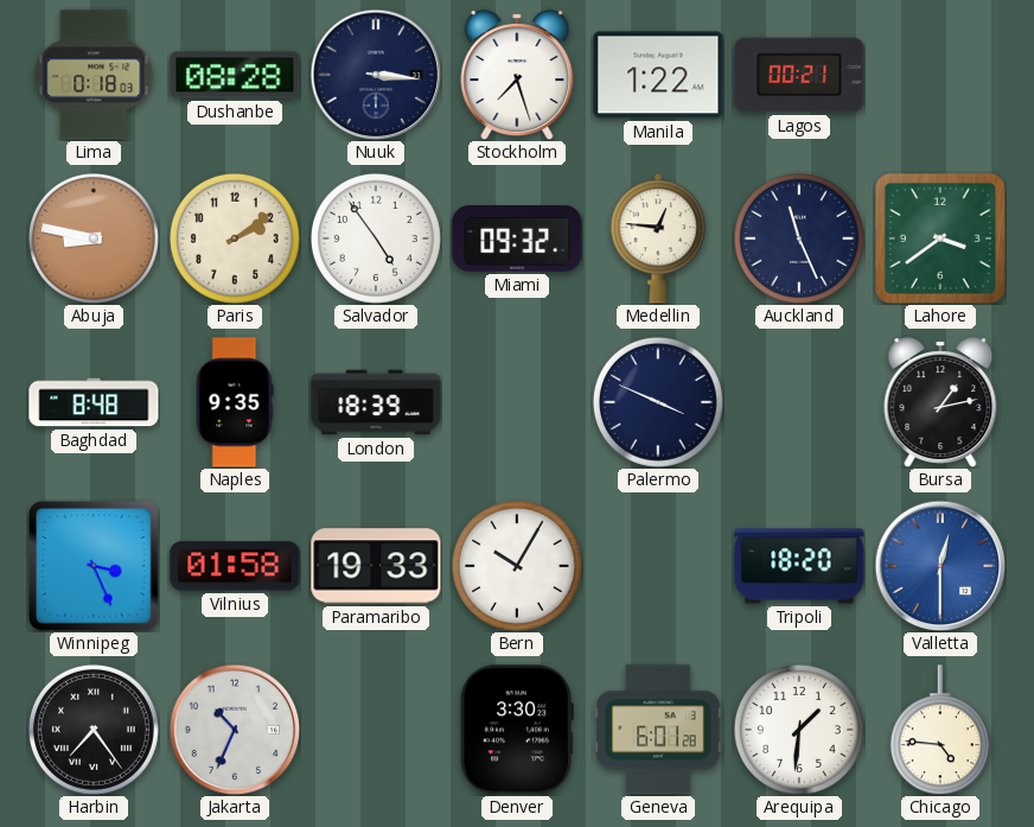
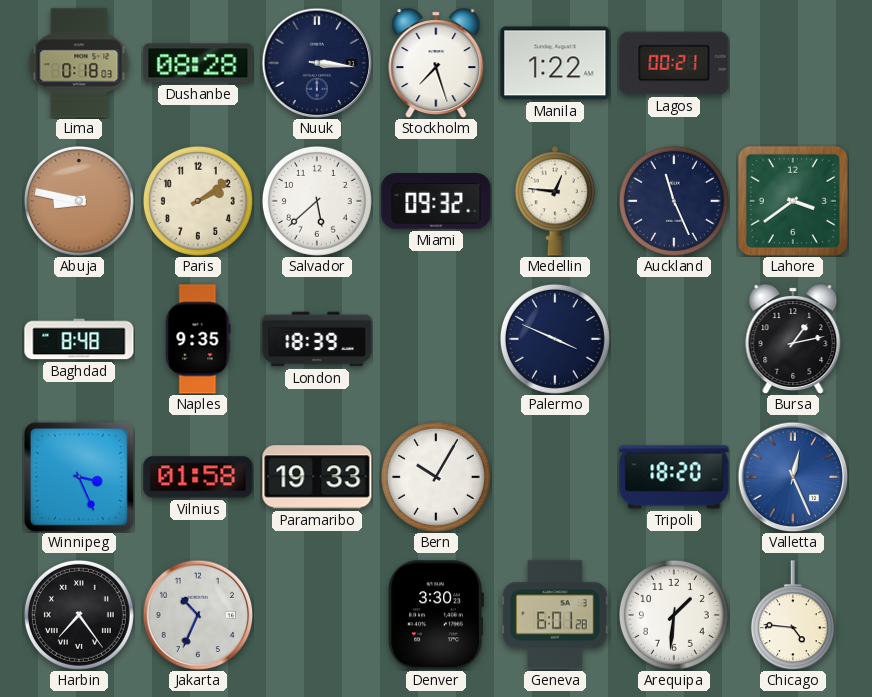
Salvador: 4:54 -> 5:38 (317, 201)
Valletta: 12:30 -> 12:26 (793, 477)
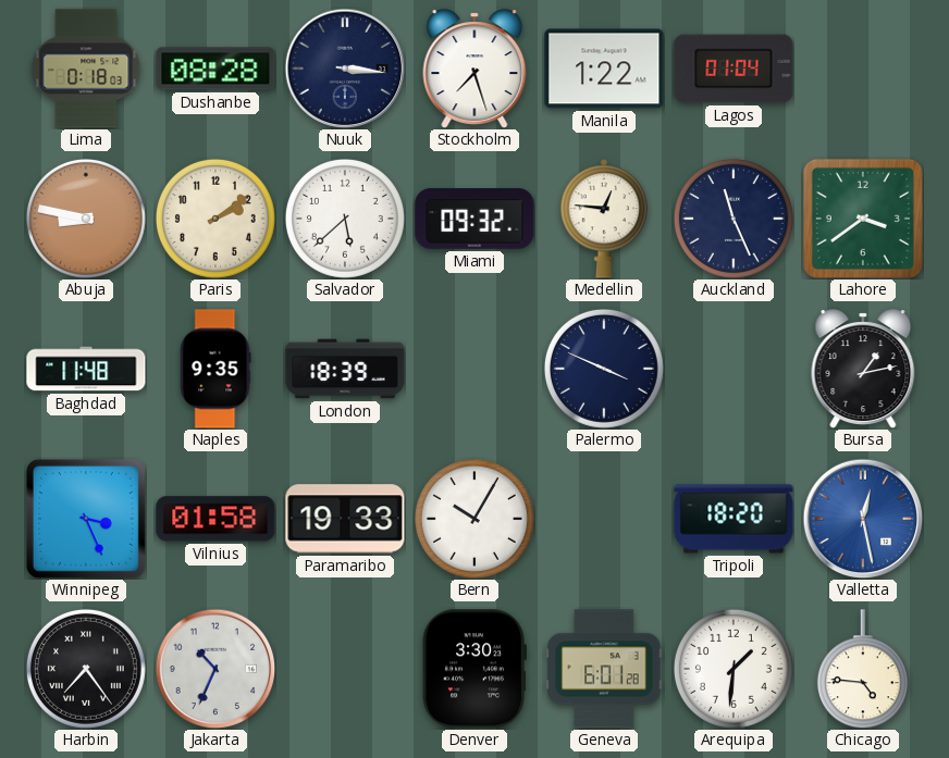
Lagos: 00:21 -> 01:04 (734, 69)
Baghdad: 8:48 -> 11:48 (86, 369)
Valletta: 12:26 -> 12:28 (863, 519)
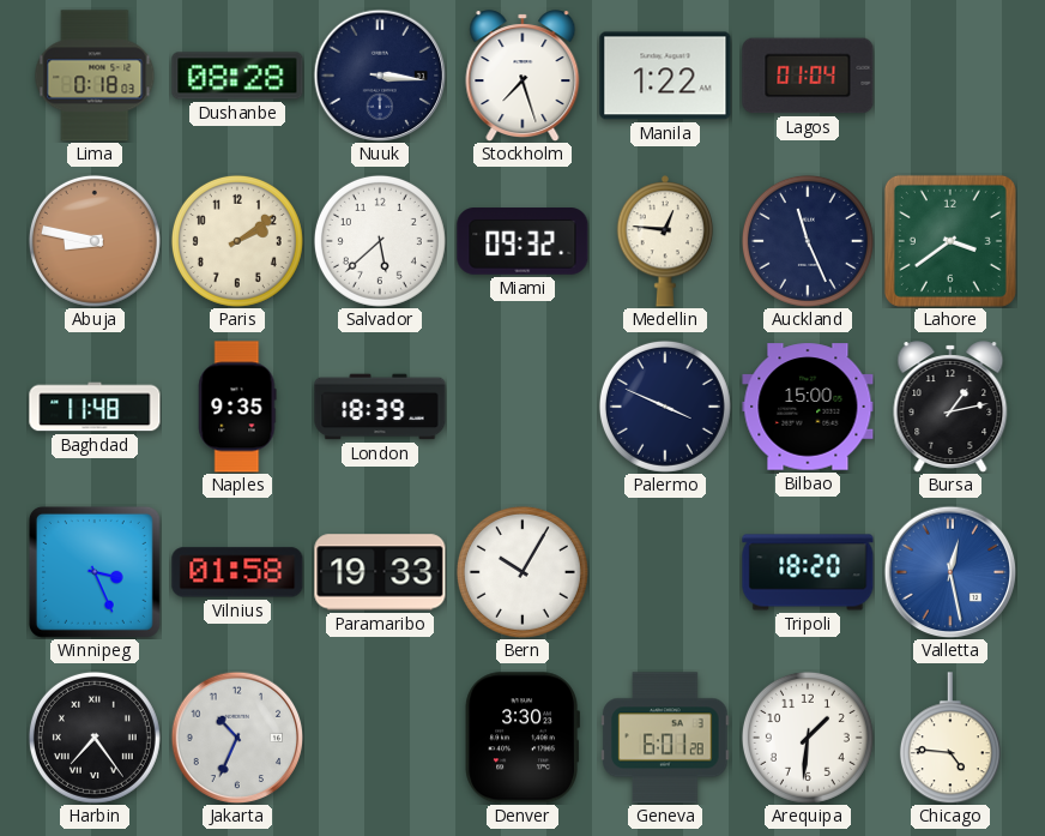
Bilbao: none -> 15:00 (808, 407)
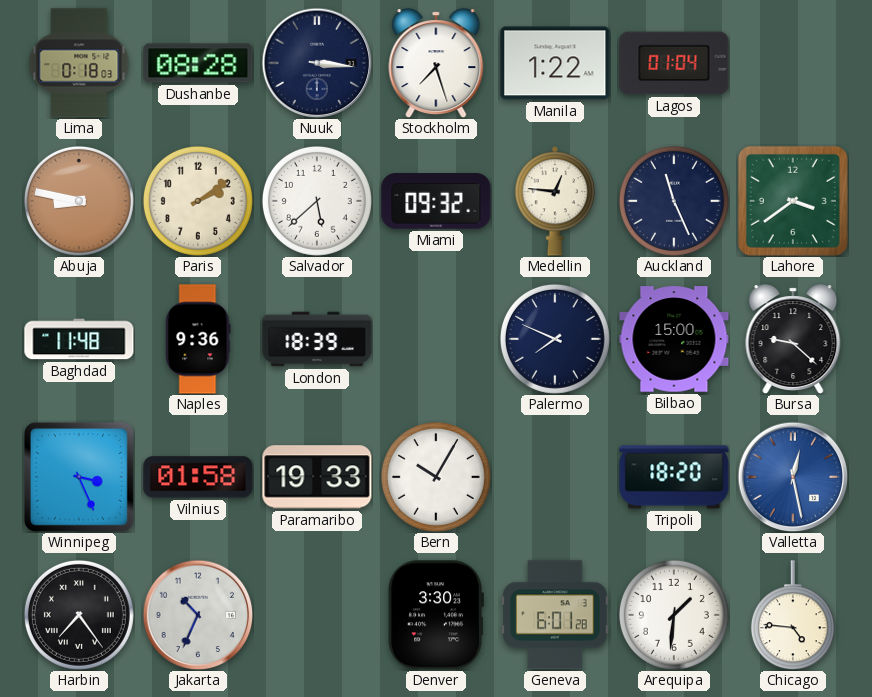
Naples: 9:35 -> 9:36 (198, 339)
Palermo: 3:49 -> 7:49 (555, 339)
Bursa: 1:13 -> 9:22 (793, 339)
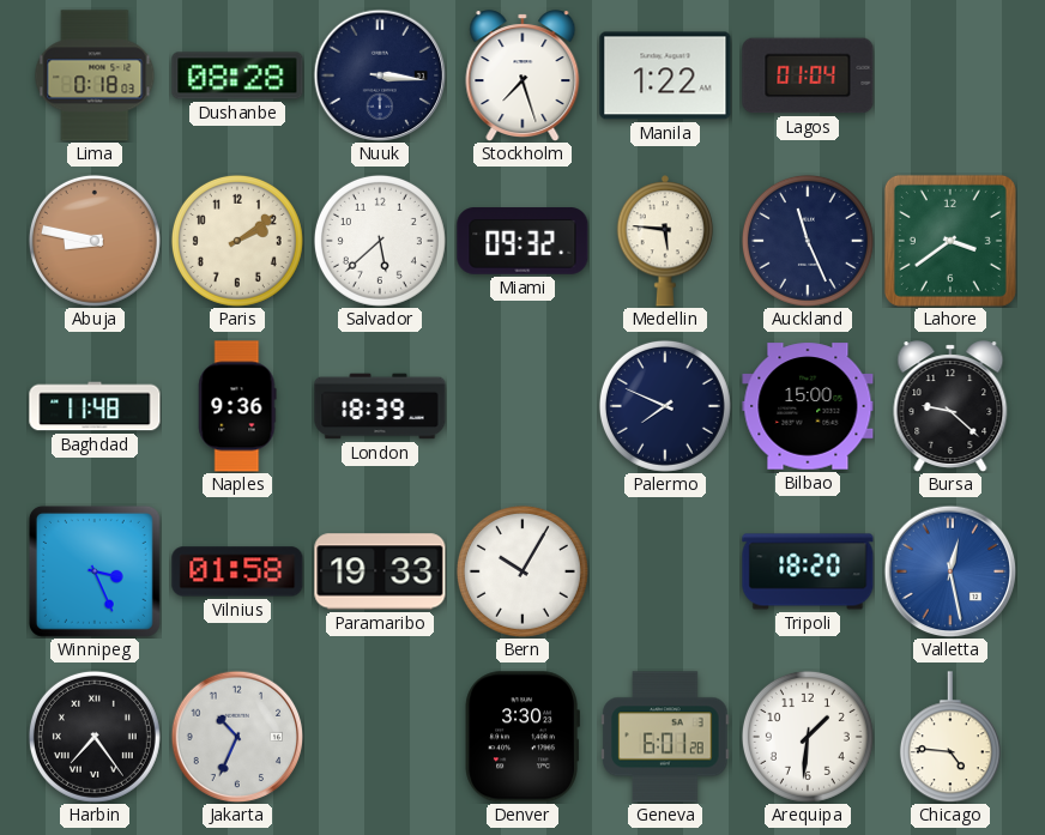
Medellin: 12:46 -> 5:46 (665, 241)
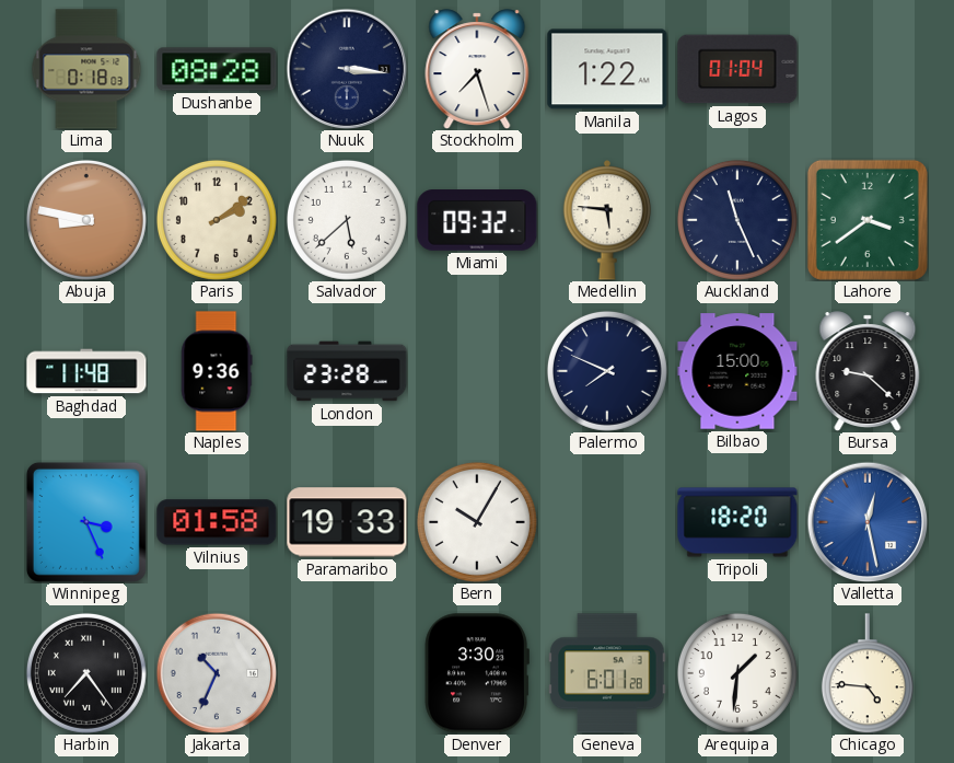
London: 18:39 -> 23:28 (347, 371)
